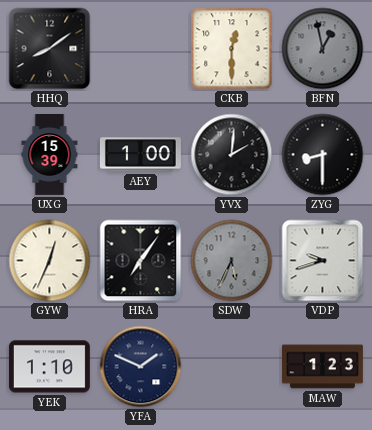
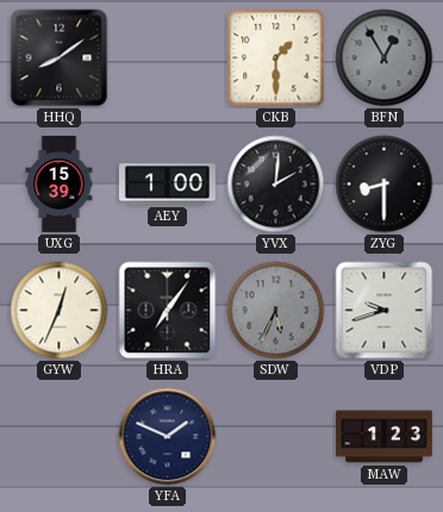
CKB: 12:30 -> 1:30 (276, 58)
BFN: 12:58 -> 12:55 (385, 58)
YEK: 1:10 -> none (49, 367)
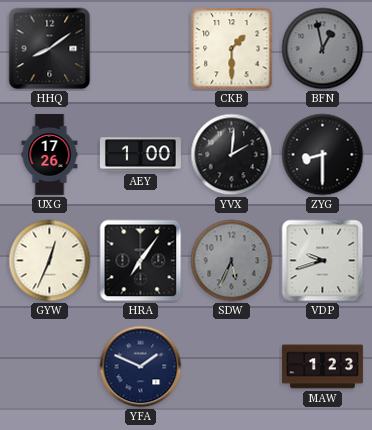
BFN: 12:55 -> 12:58 (323, 49)
UXG: 15:39 -> 17:26 (50, 155)
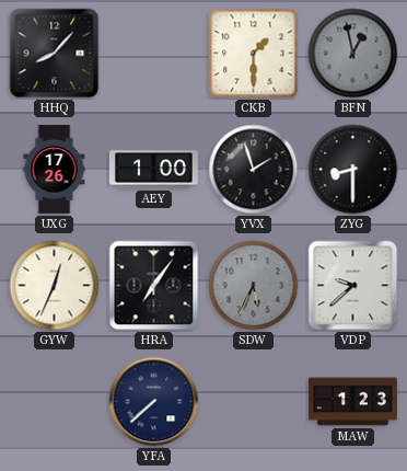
HHQ: 8:09 -> 8:07 (55, 54)
YVX: 2:01 -> 1:57 (254, 170)
VDP: 9:42 -> 9:38 (353, 286)
YFA: 1:49 -> 7:38 (154, 402)
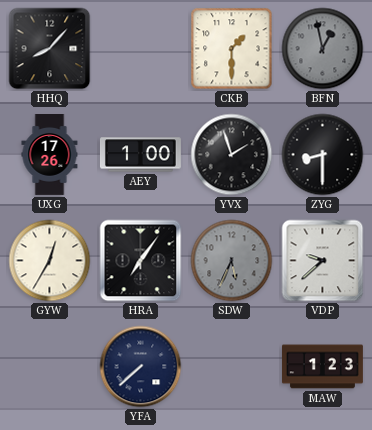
GYW: 12:34 -> 12:35 (50, 261)
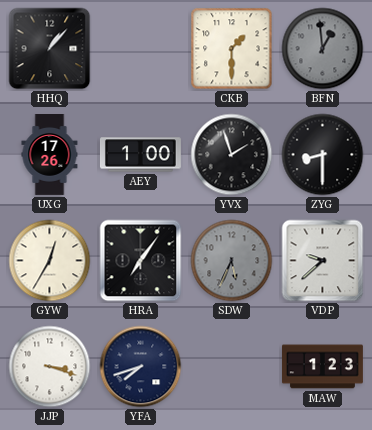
HHQ: 8:07 -> 1:07 (50, 49)
BFN: 12:58 -> 12:59 (323, 49)
JJP: none -> 3:18 (50, 367)
YFA: 7:38 -> 7:42 (141, 367)
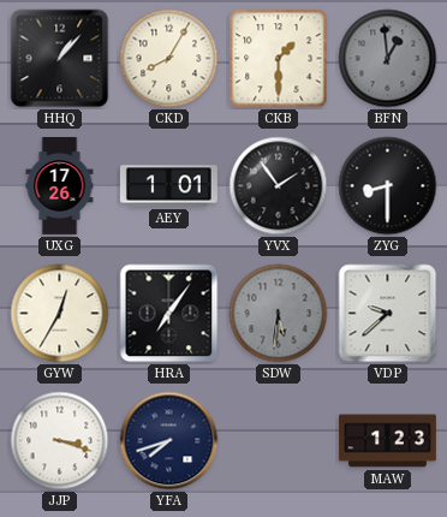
CKD: none -> 8:05 (169, 59)
AEY: 1:00 -> 1:01 (168, 186)
YVX: 1:57 -> 1:54 (279, 186)
SDW: 5:34 -> 5:31 (279, 314)
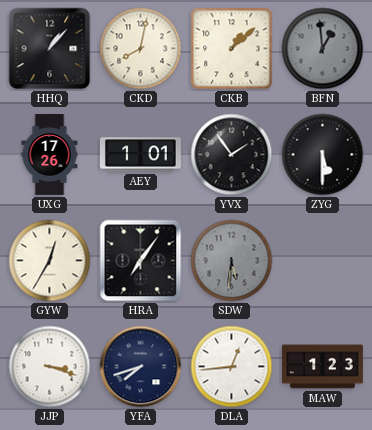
CKD: 8:05 -> 8:02 (141, 49)
CKB: 1:30 -> 1:08 (232, 49)
ZYG: 8:30 -> 5:30 (323, 155)
VDP: 9:38 -> none (388, 314)
DLA: none -> 12:44 (232, 367)
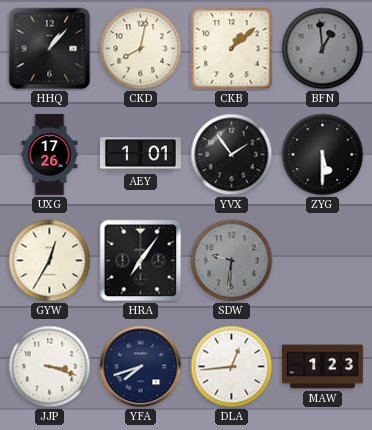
SDW: 5:31 -> 9:31 (232, 261)
